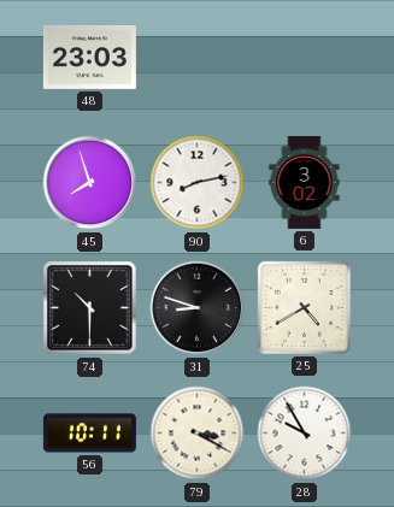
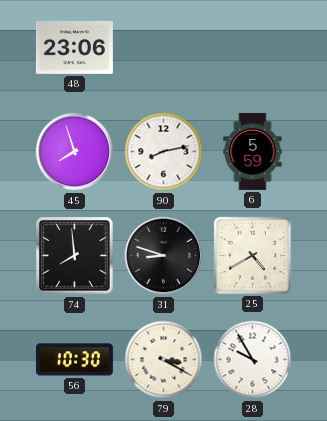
48: 23:03 -> 23:06 (74, 47)
6: 3:02 -> 5:59 (253, 151)
74: 10:30 -> 7:59 (75, 256)
56: 10:11 -> 10:30 (74, 360)
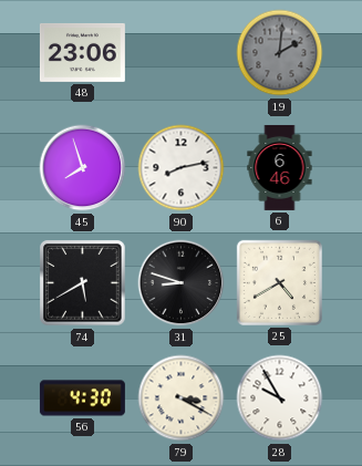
19: none -> 2:01 (280, 53)
6: 5:59 -> 6:46 (280, 167)
74: 7:59 -> 5:40 (83, 283)
56: 10:30 -> 4:30 (82, 398)
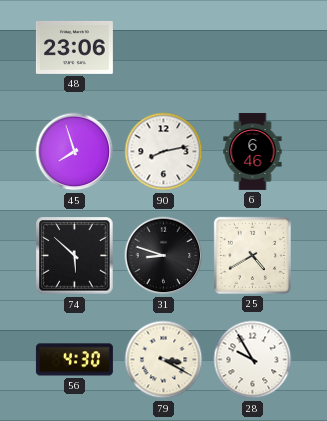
19: 2:01 -> none (280, 53)
74: 5:40 -> 5:52 (75, 256)
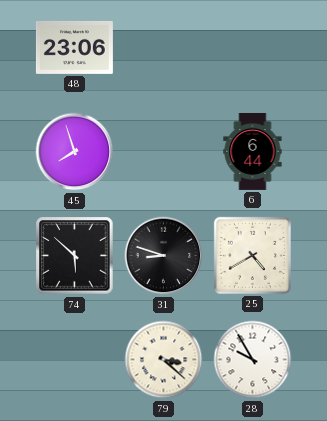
90: 8:13 -> none (164, 152)
6: 6:46 -> 6:44 (253, 151)
56: 4:30 -> none (74, 360)
79: 3:20 -> 3:22 (164, 360)
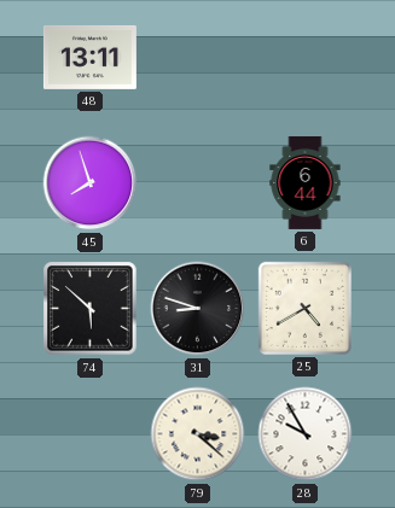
48: 23:06 -> 13:11 (89, 57)
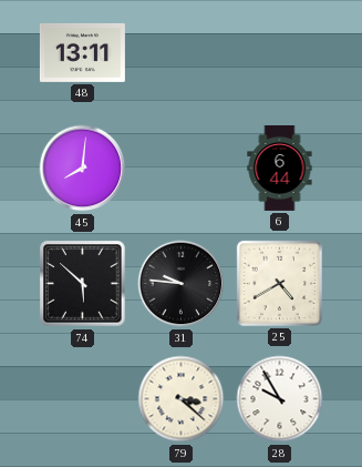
45: 7:57 -> 8:01 (83, 169)
31: 8:48 -> 9:46 (182, 284)
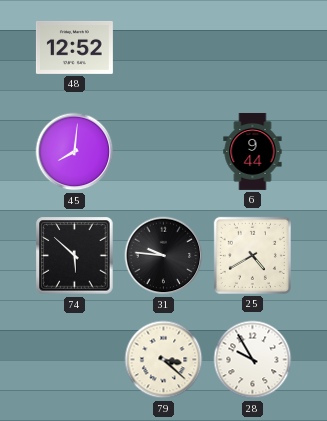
48: 13:11 -> 12:52 (74, 47)
6: 6:44 -> 9:44 (253, 151)
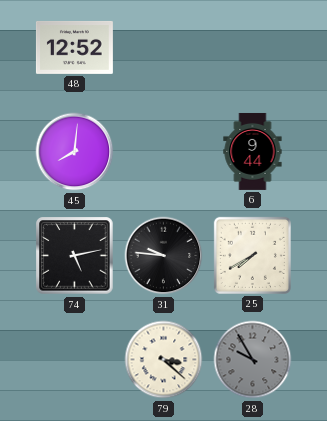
74: 5:52 -> 5:13 (75, 256)
25: 4:40 -> 7:40 (252, 255)
28 dial: white -> grey (253, 360)
